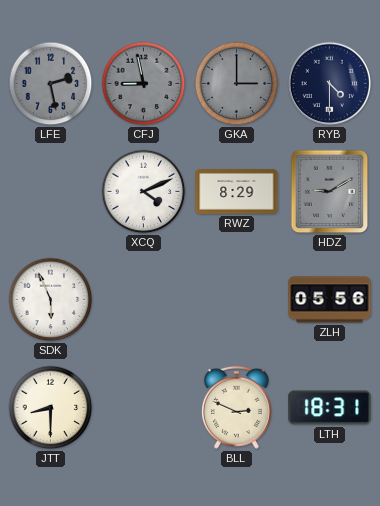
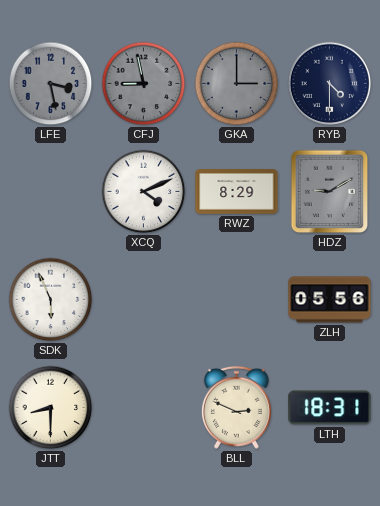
LFE: 2:28 -> 3:28 (51, 84)
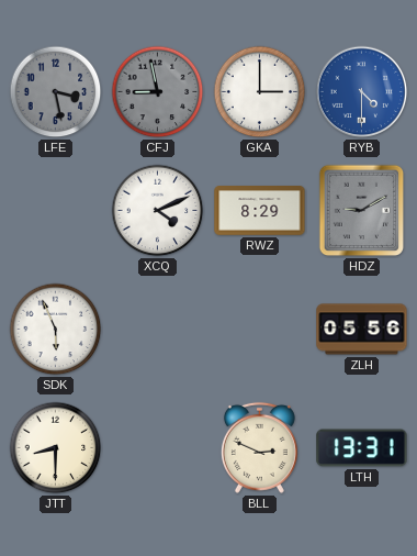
GKA dial: grey -> white (260, 92)
RYB dial: navy -> blue (362, 92)
LTH: 18:31 -> 13:31 (362, 448)
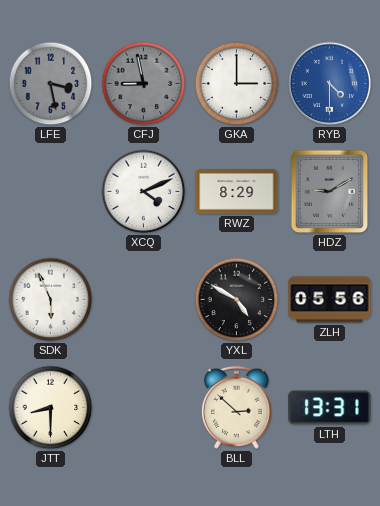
YXL: none -> 4:50 (237, 300)
BLL: 2:49 -> 2:52 (236, 407)
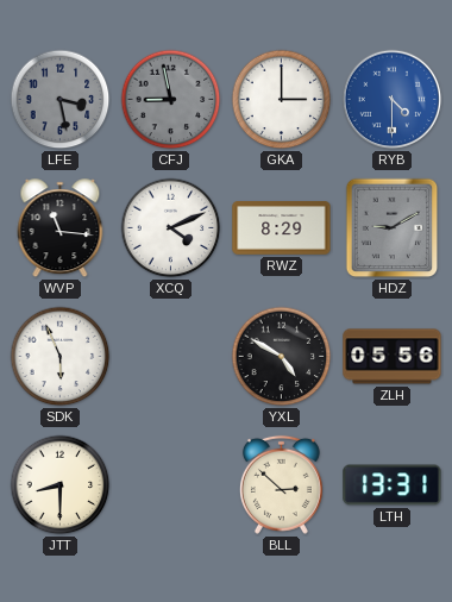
WVP: none -> 11:16 (61, 228)
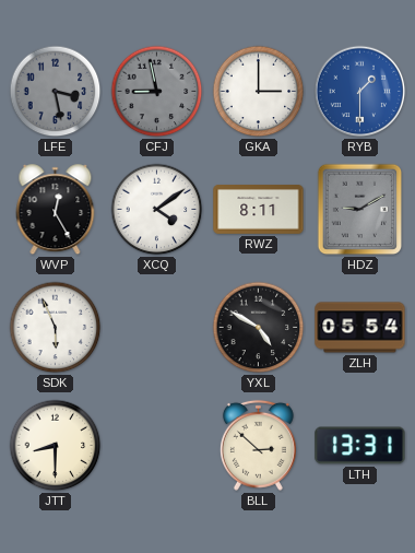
RYB: 4:30 -> 1:30 (360, 92)
WVP: 11:16 -> 12:25 (56, 210)
XCQ: 4:11 -> 4:09 (157, 210)
RWZ: 8:29 -> 8:11 (259, 210)
ZLH: 05:56 -> 05:54 (360, 328)
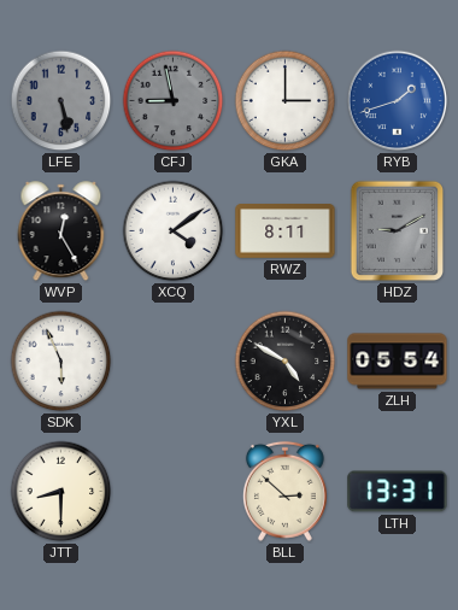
LFE: 3:28 -> 5:28 (61, 101)
RYB: 1:30 -> 1:42 (398, 101)
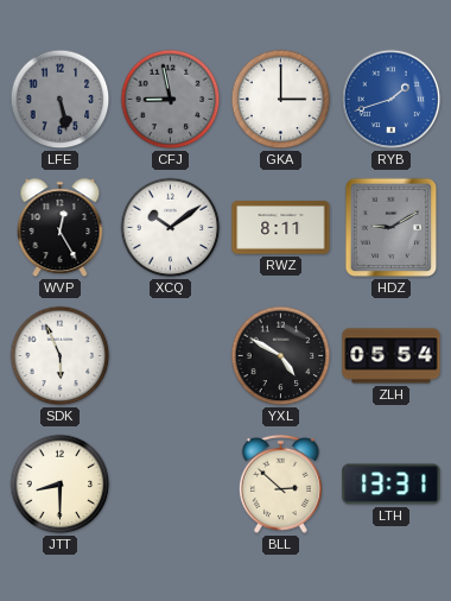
XCQ: 4:09 -> 10:09 (171, 228)
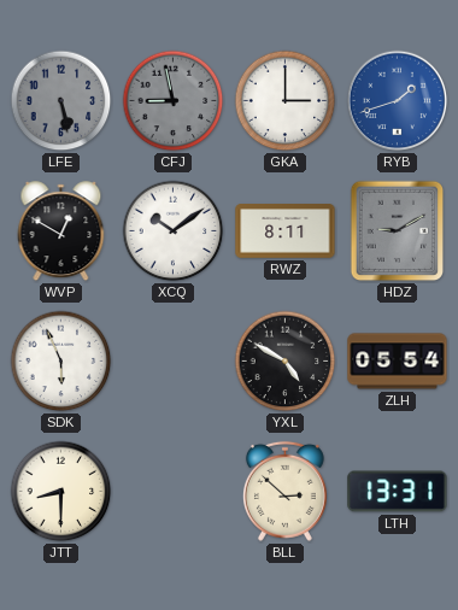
WVP: 12:25 -> 12:50 (61, 231)
